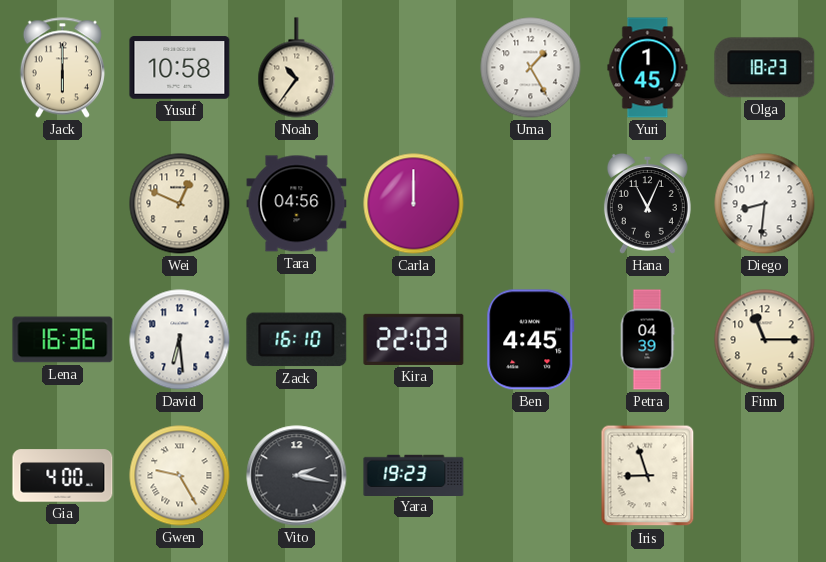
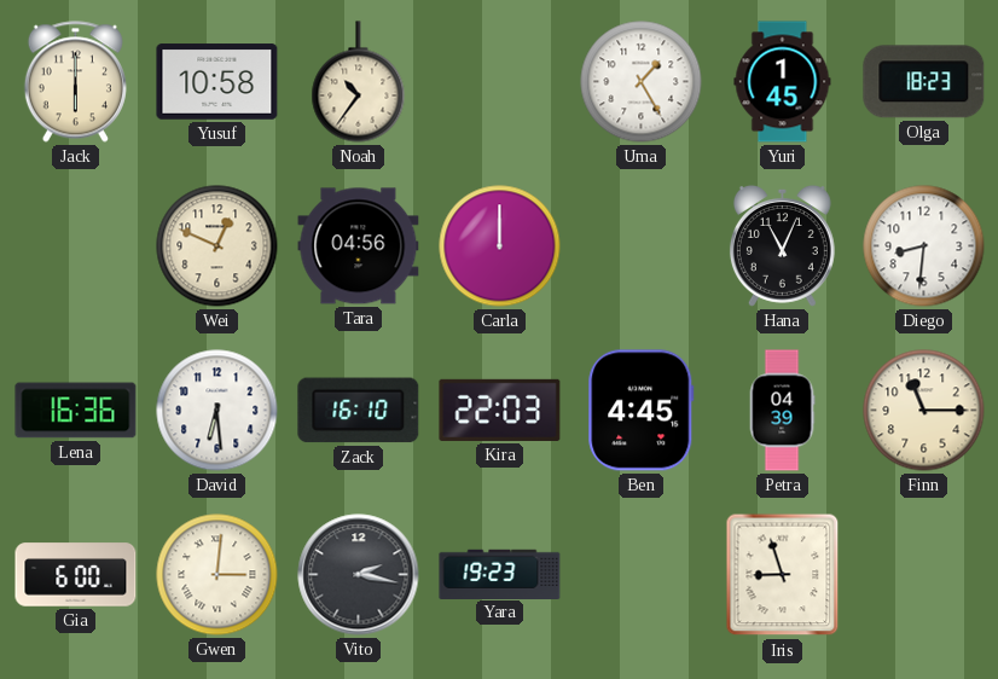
Gia: 4:00 -> 6:00 (76, 575)
Gwen: 9:25 -> 3:01 (217, 575)
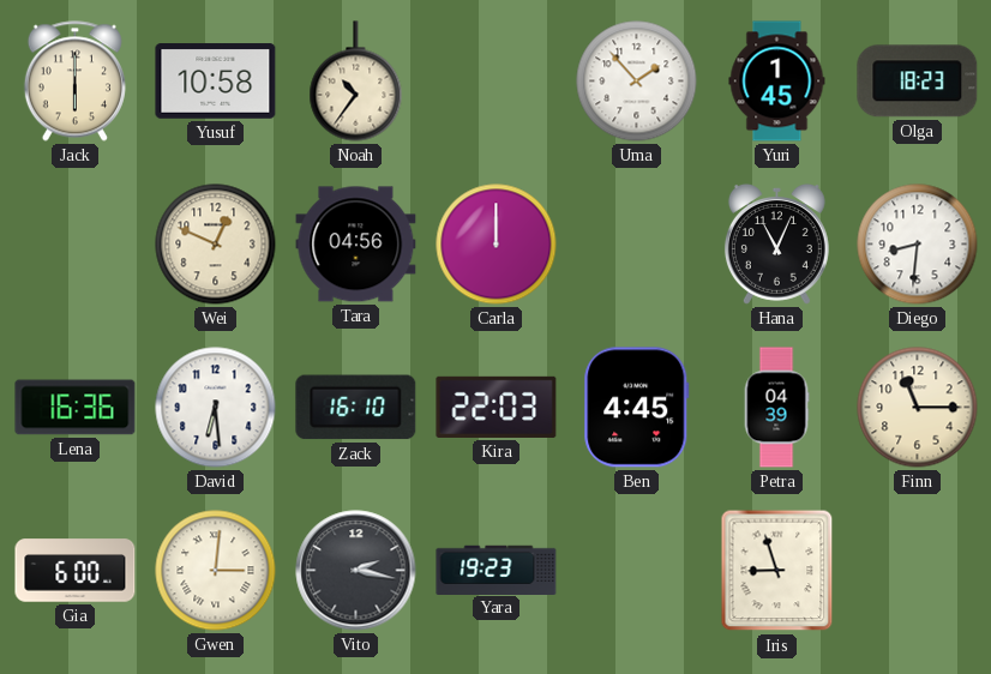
Uma: 1:25 -> 1:53 (637, 82)
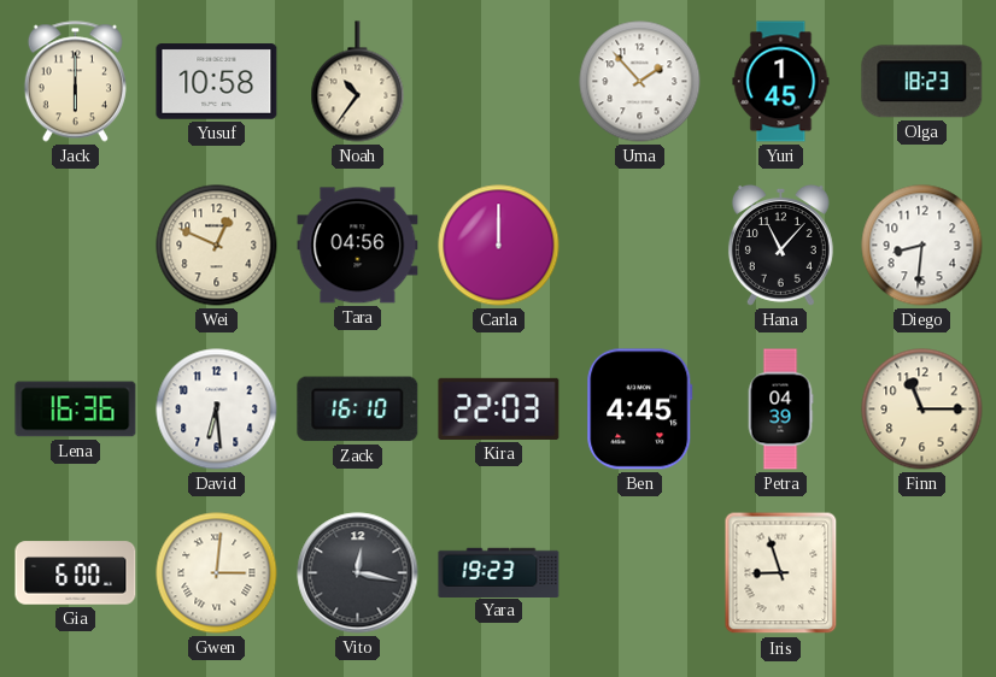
Hana: 11:04 -> 11:07 (780, 245)
Vito: 2:17 -> 12:17 (358, 573)
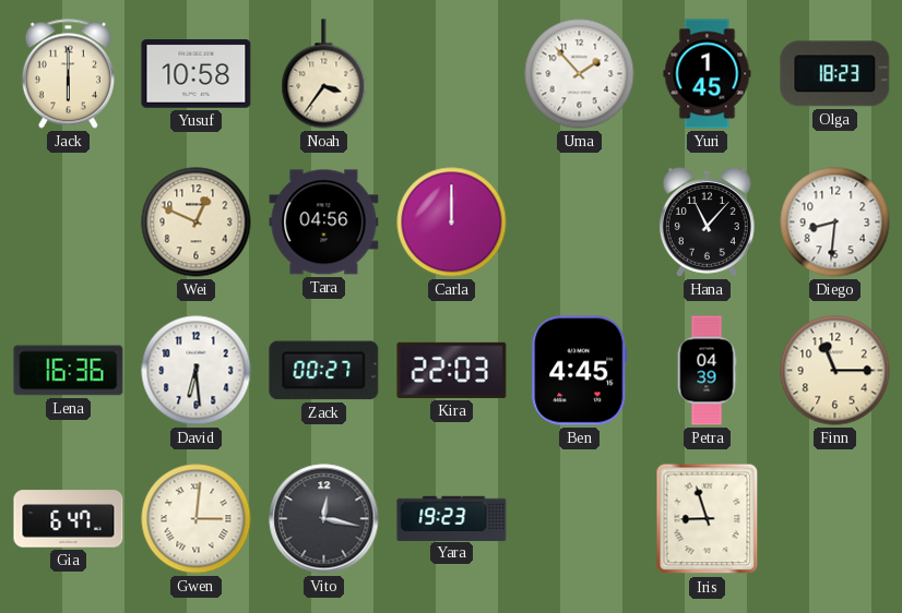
Noah: 10:36 -> 3:36 (324, 74)
Zack: 16:10 -> 00:27 (324, 371)
Gia: 6:00 -> 6:47 (69, 519)
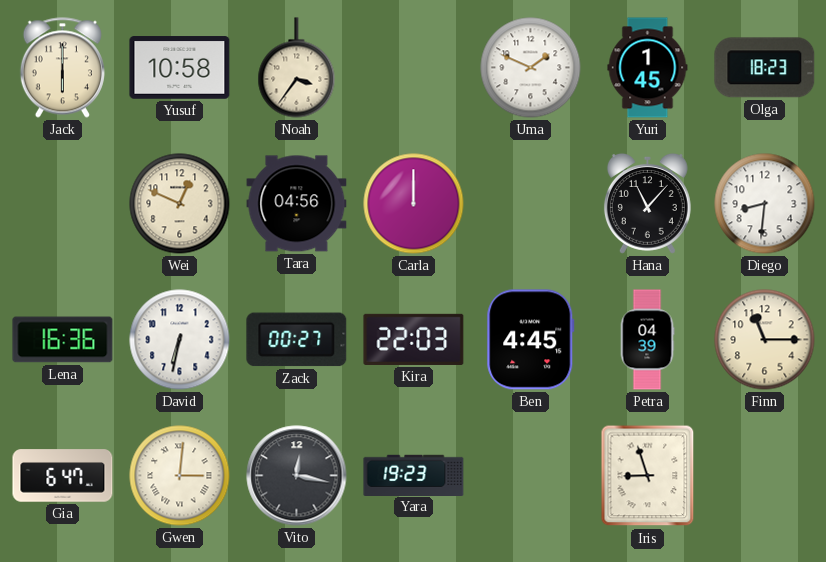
Uma: 1:53 -> 1:49 (531, 68)
David: 6:29 -> 6:32 (180, 340)
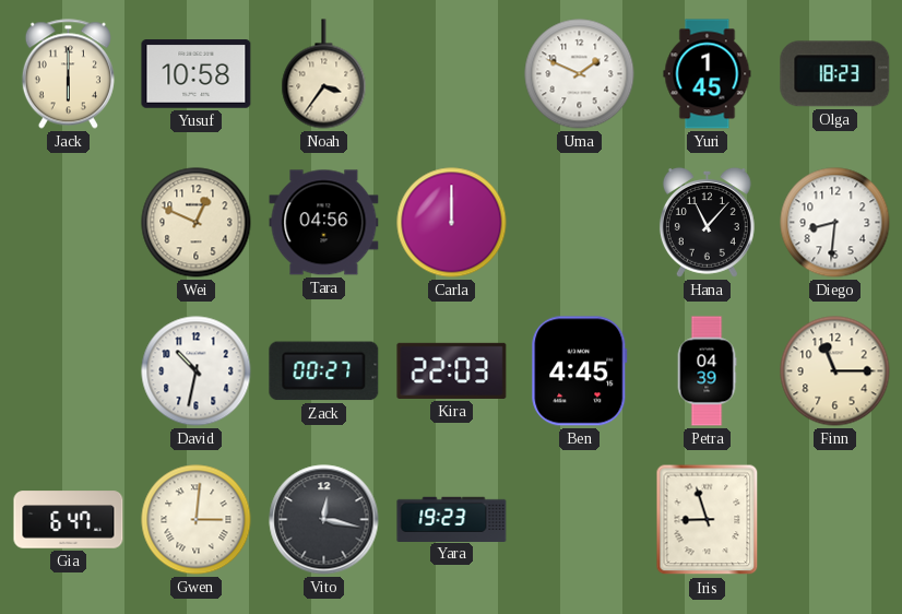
Lena: 16:36 -> none (63, 340)
David: 6:32 -> 10:32 (197, 371)
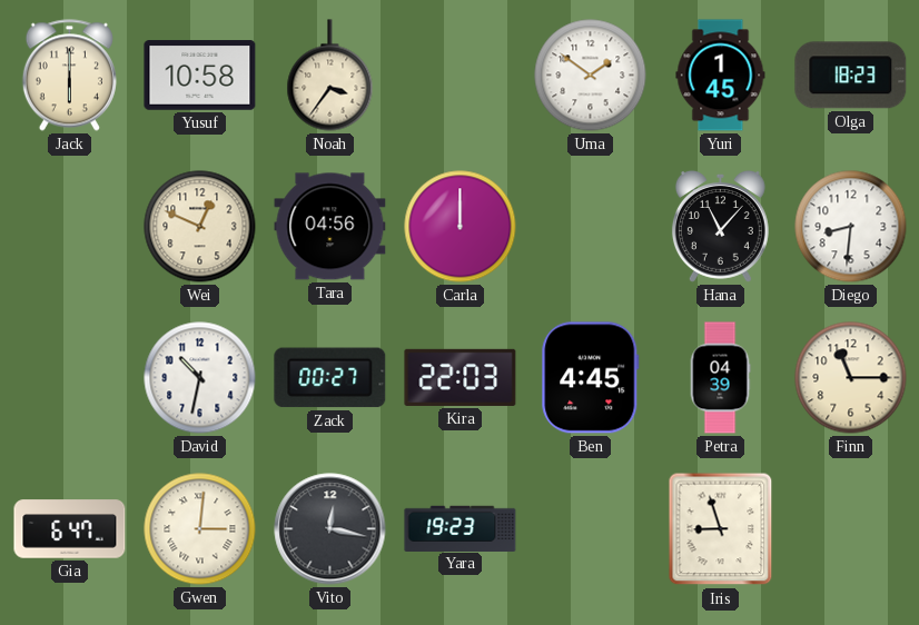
Uma: 1:49 -> 1:51 (591, 76)
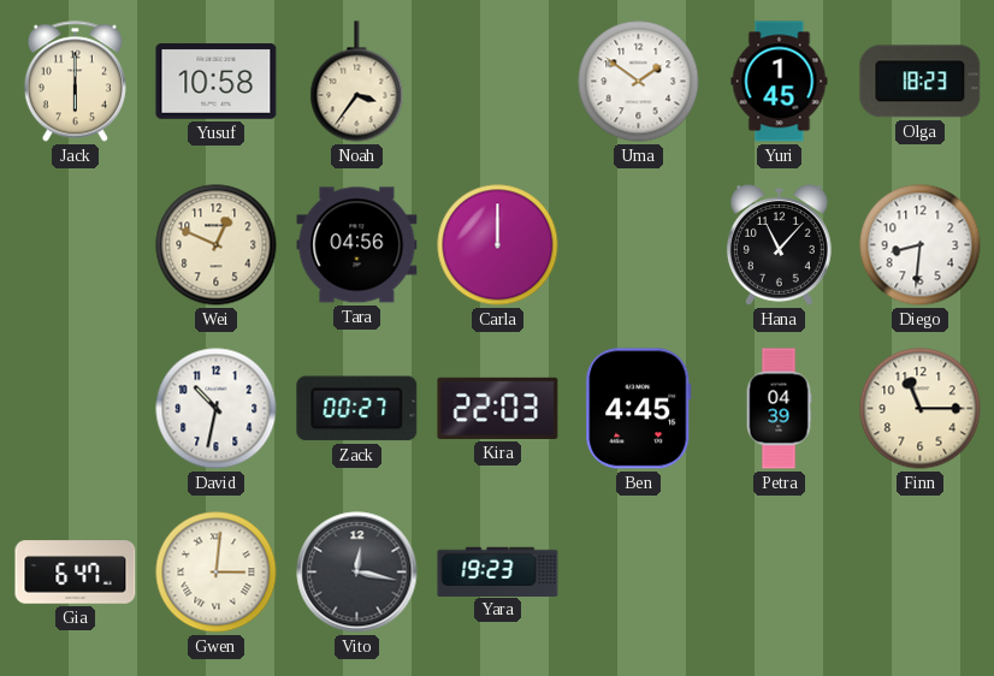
Iris: 8:57 -> none (721, 529)
